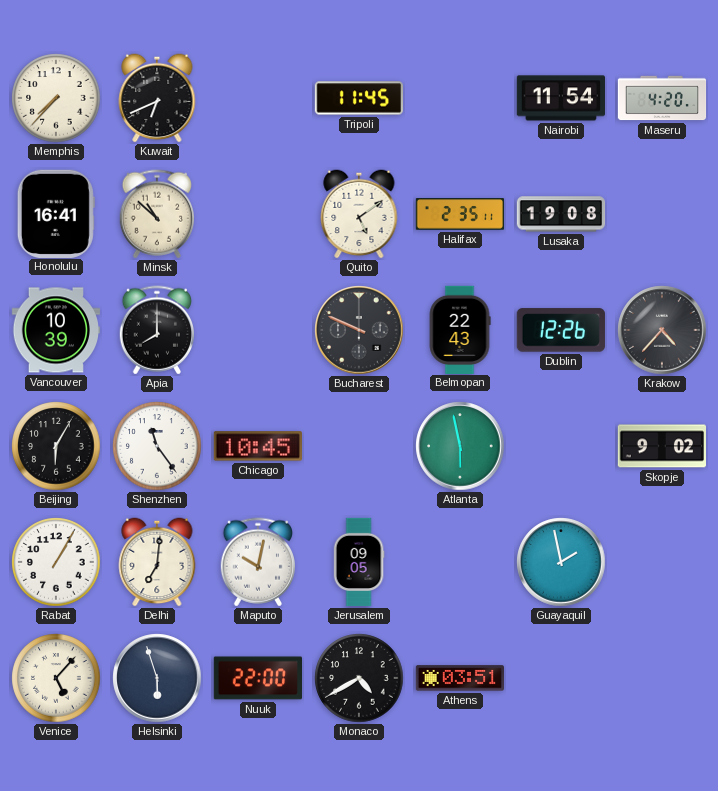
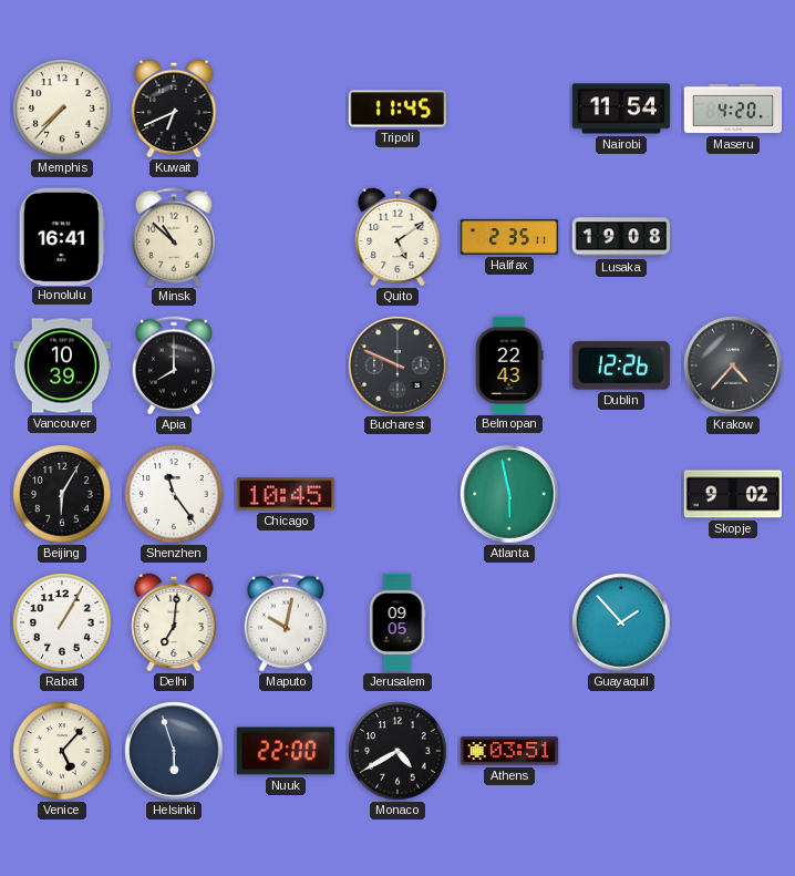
Guayaquil: 1:58 -> 1:53 (621, 622)
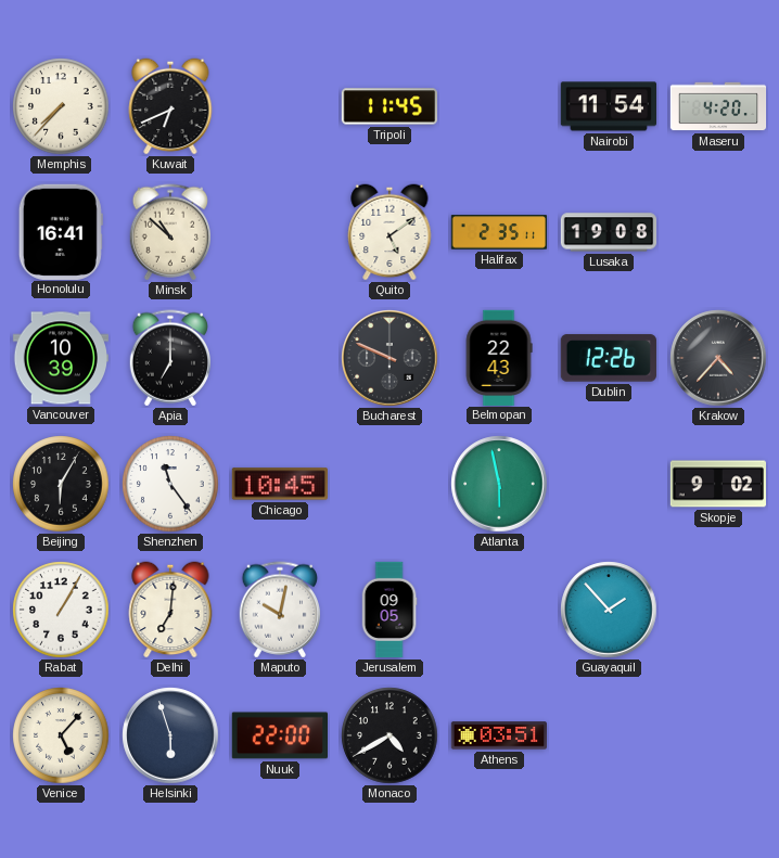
Apia: 8:00 -> 7:00 (169, 358)
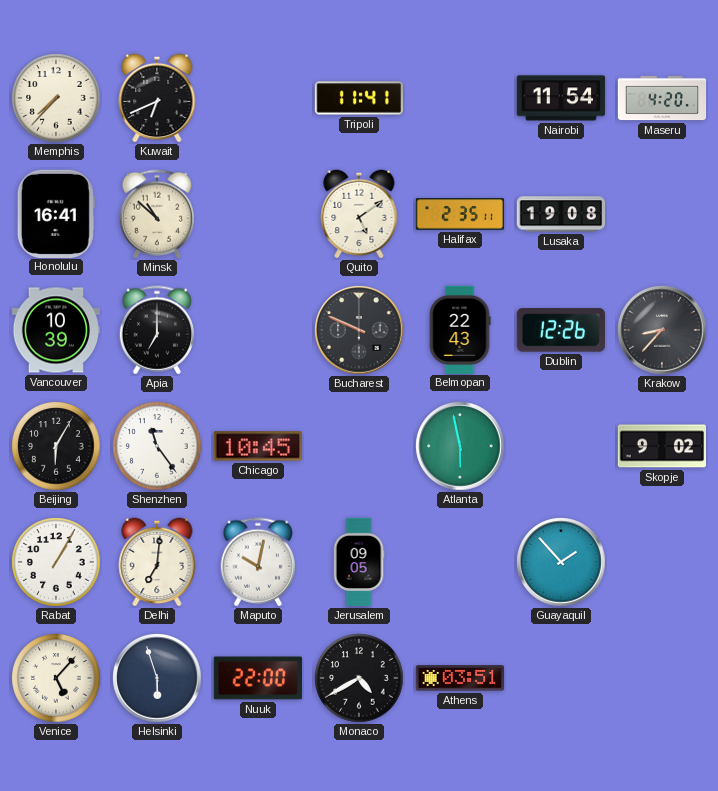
Tripoli: 11:45 -> 11:41 (358, 98)
Krakow: 4:37 -> 8:37 (662, 330)
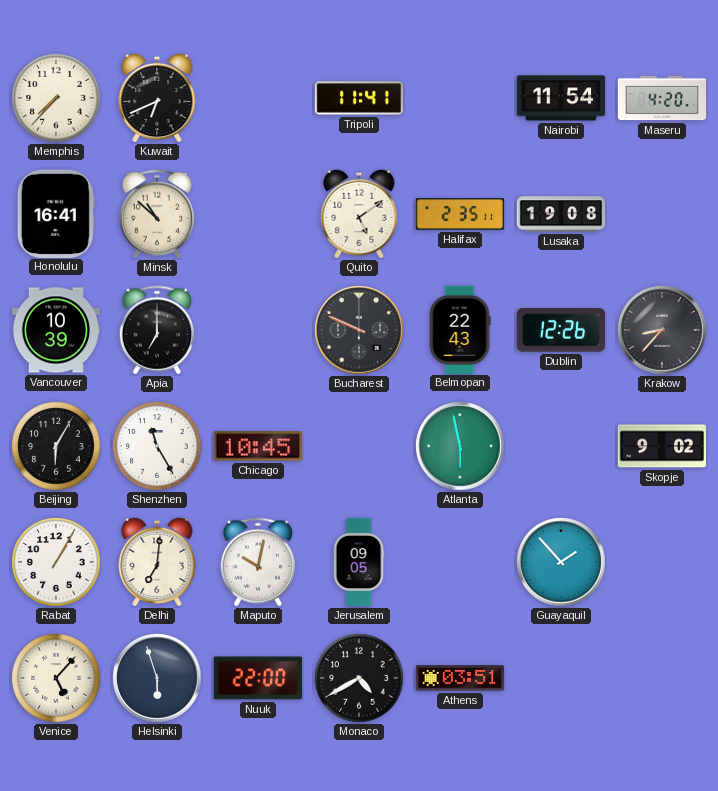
Shenzhen: 11:24 -> 11:25 (157, 446)
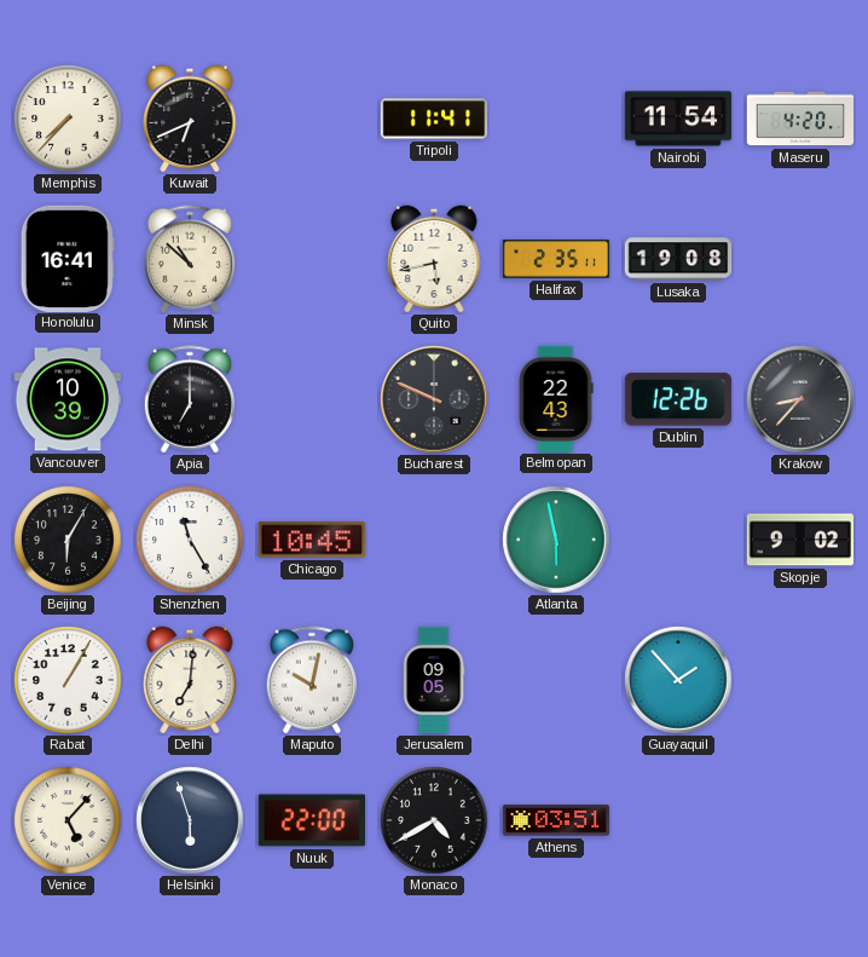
Quito: 5:09 -> 5:43 (434, 259)
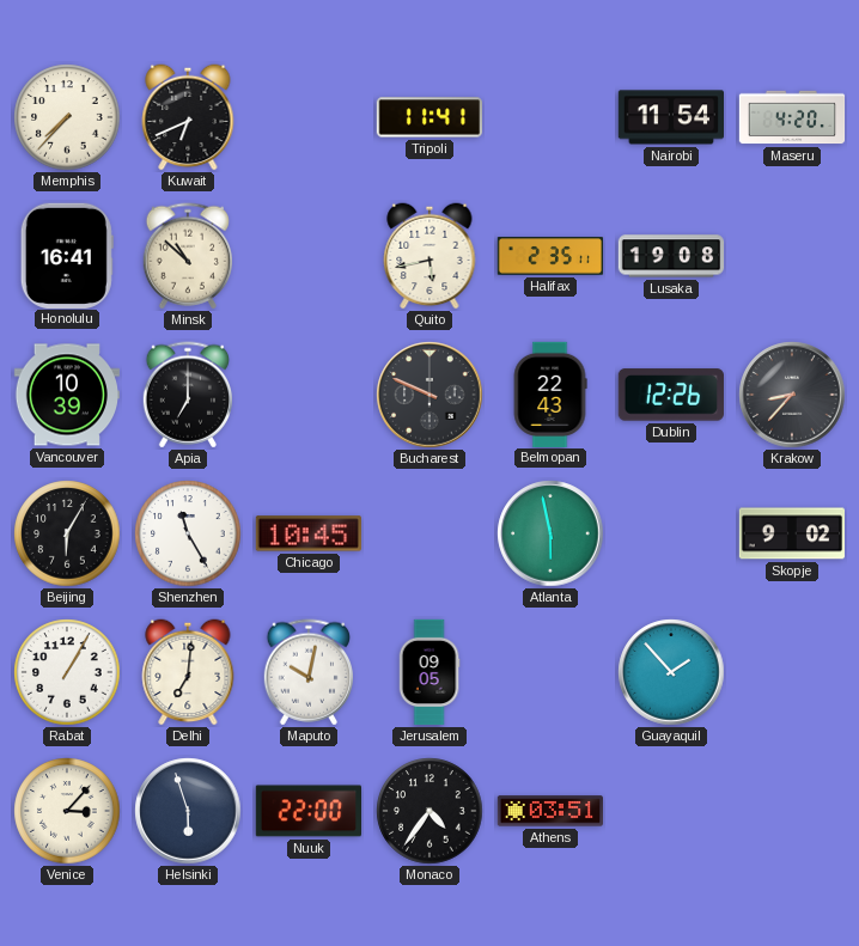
Venice: 5:07 -> 3:07 (67, 811)
Monaco: 4:40 -> 4:36 (429, 811)
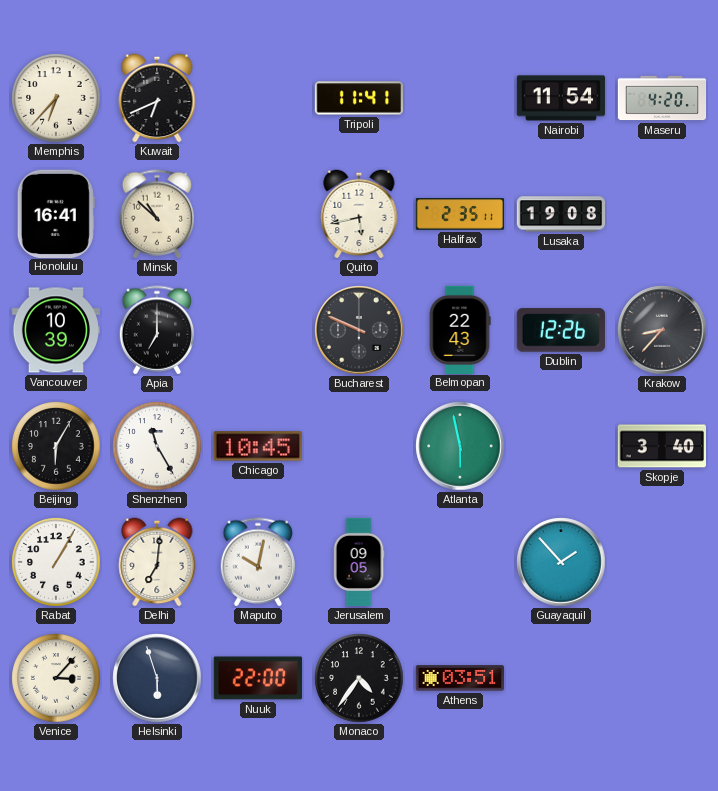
Memphis: 7:37 -> 6:37 (56, 98)
Skopje: 9:02 -> 3:40 (661, 446)
